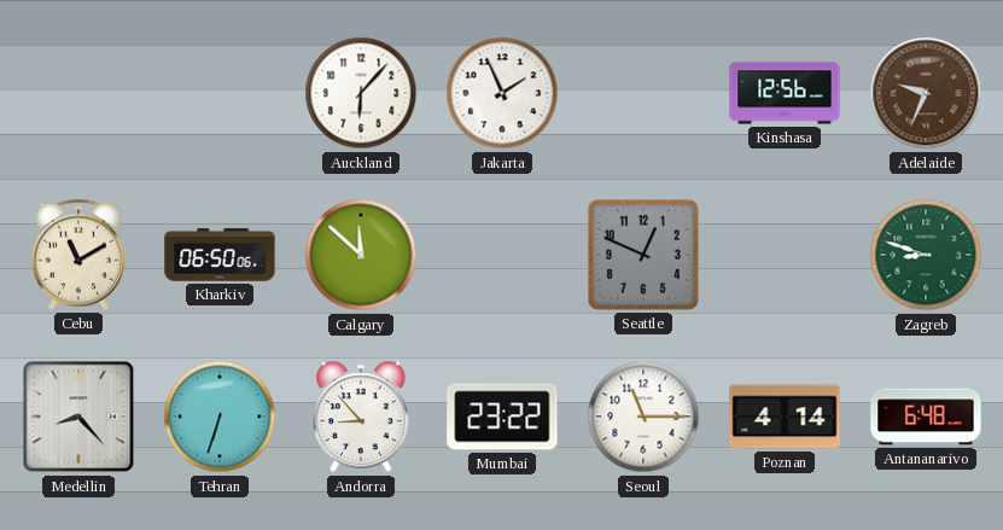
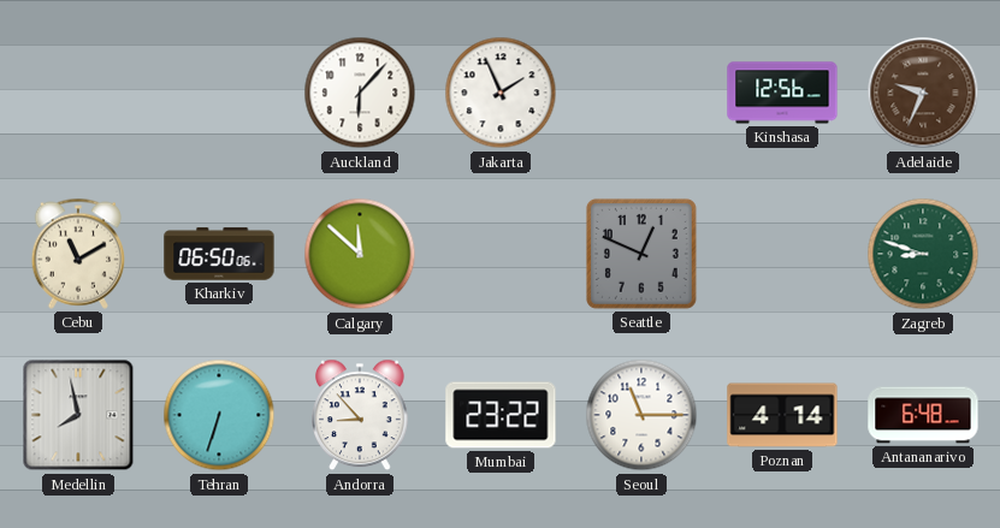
Medellin: 8:23 -> 7:58 (78, 415)
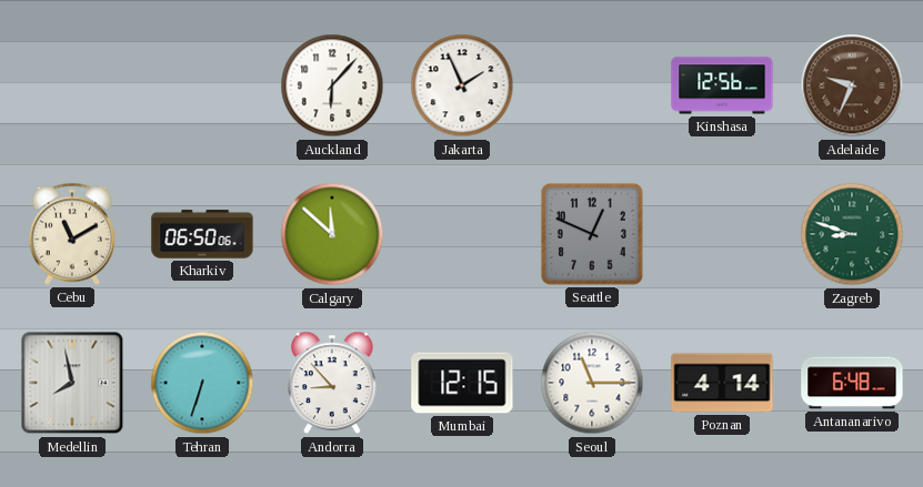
Mumbai: 23:22 -> 12:15 (462, 383)
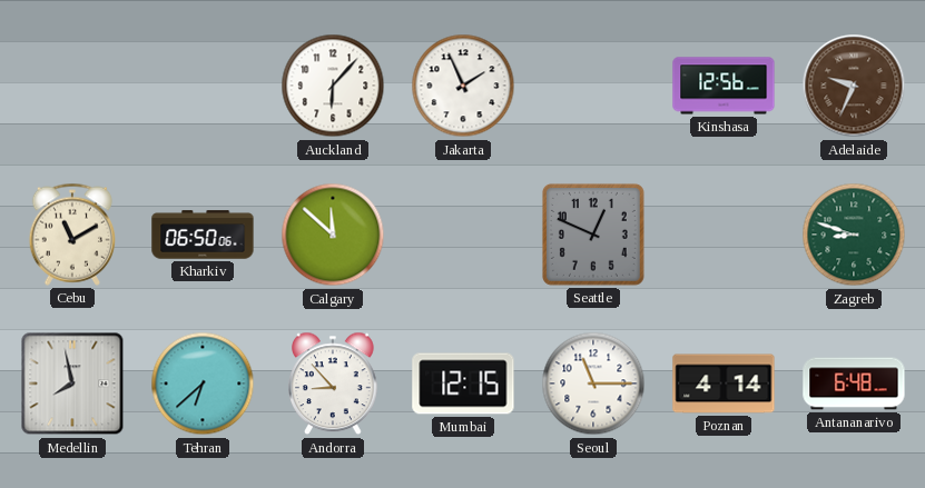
Tehran: 6:33 -> 6:38 (203, 384)
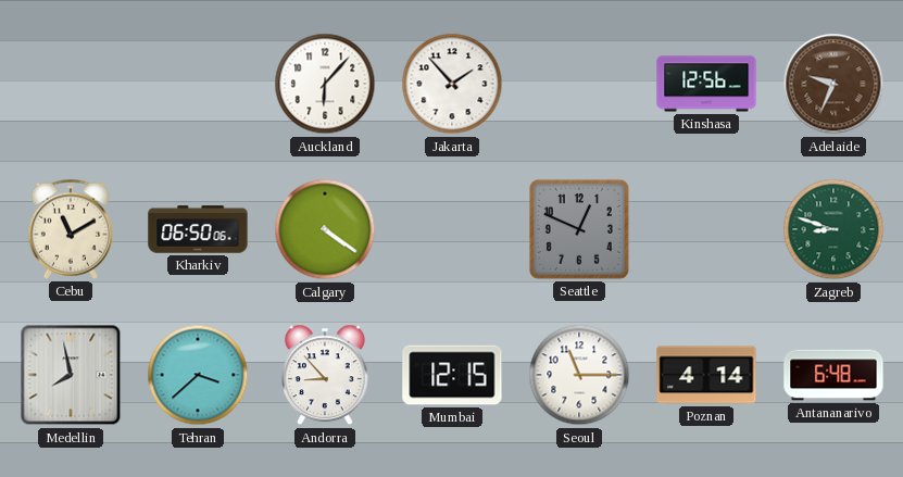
Jakarta: 1:56 -> 1:53 (452, 84)
Calgary: 11:52 -> 4:21 (325, 229)
Tehran: 6:38 -> 3:38 (198, 375)
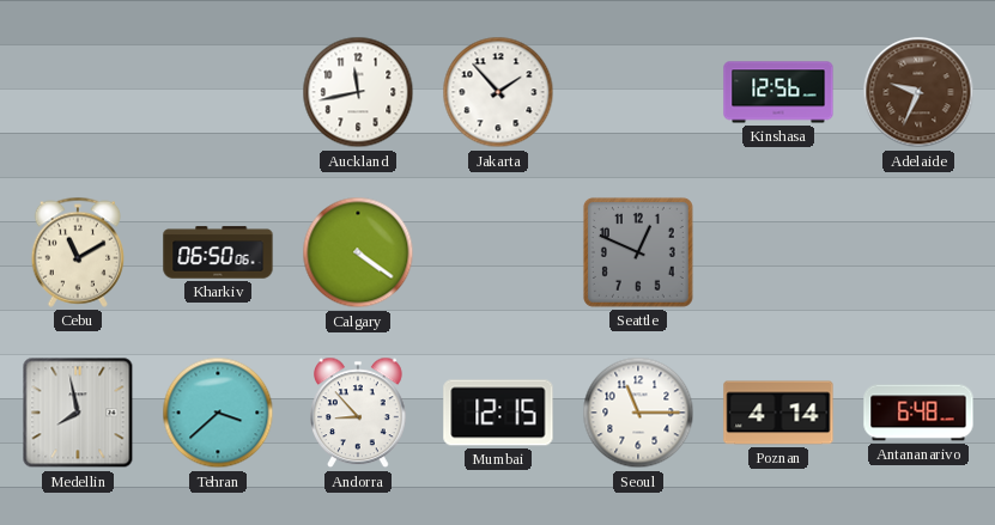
Auckland: 6:07 -> 11:43 (358, 92)
Zagreb: 8:48 -> none (833, 229)
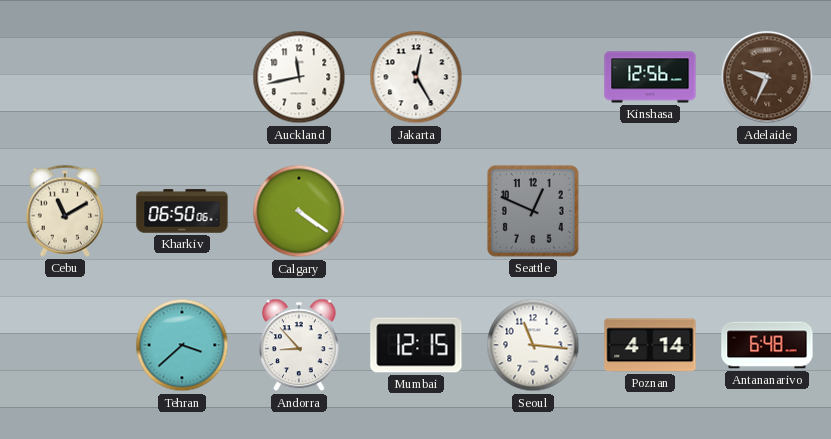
Jakarta: 1:53 -> 12:25 (416, 77)
Medellin: 7:58 -> none (78, 413)
Seoul: 11:15 -> 11:16 (533, 345)
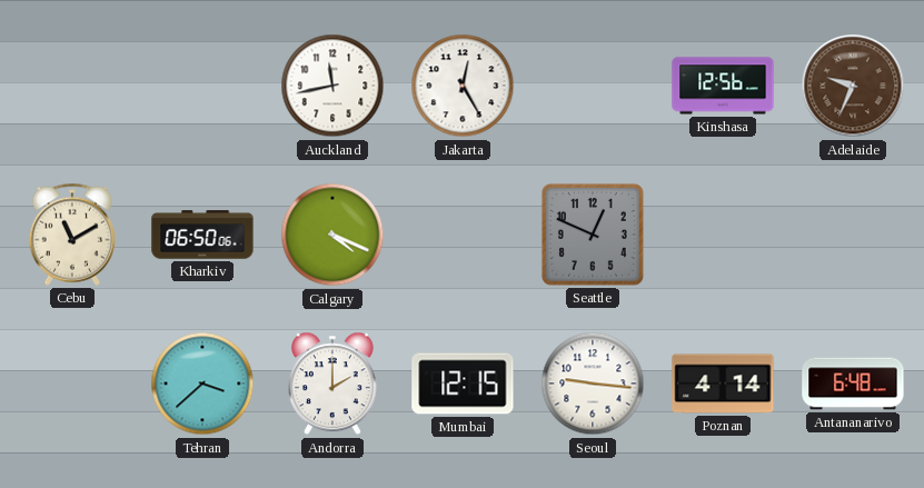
Calgary: 4:21 -> 4:19 (332, 235)
Andorra: 8:53 -> 2:00 (334, 384)
Seoul: 11:16 -> 9:16 (593, 384)
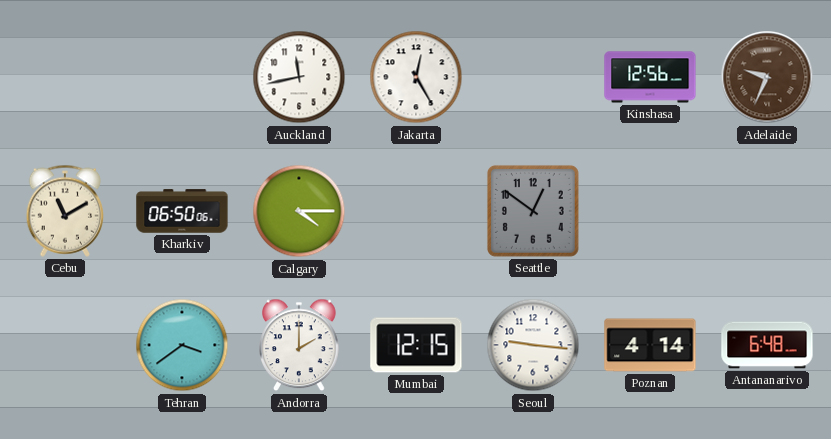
Calgary: 4:19 -> 4:15 (299, 211)
Seattle: 12:49 -> 12:51 (533, 211)
Tehran: 3:38 -> 3:39 (182, 345)
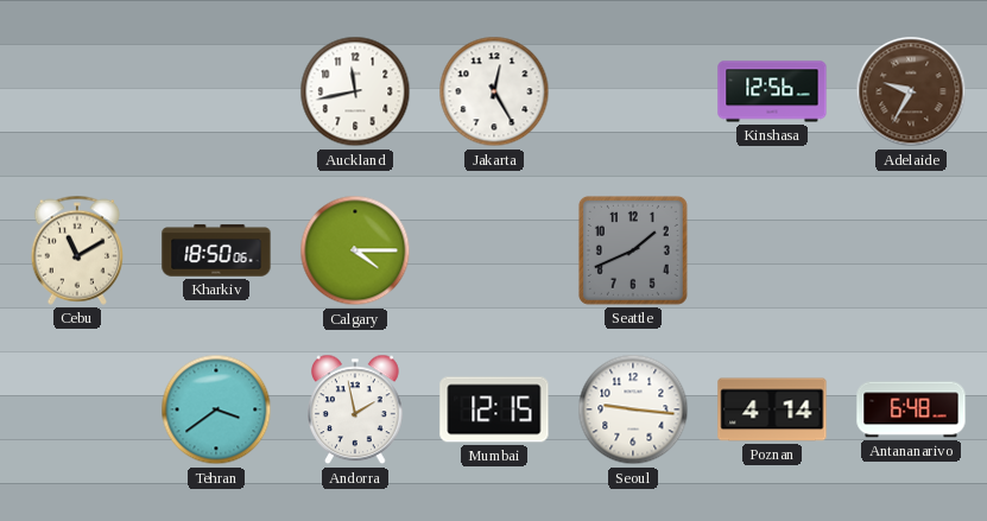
Adelaide: 9:34 -> 9:35 (911, 91)
Kharkiv: 06:50 -> 18:50 (216, 250)
Seattle: 12:51 -> 1:41 (633, 250)
Andorra: 2:00 -> 1:58 (356, 409)
